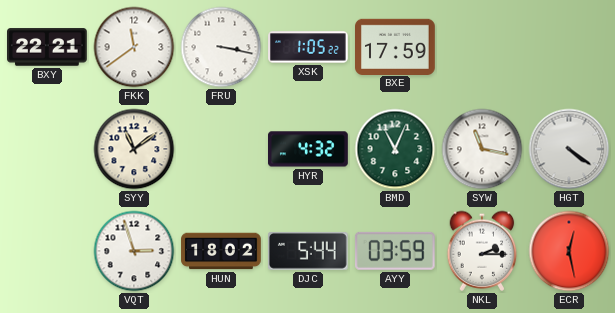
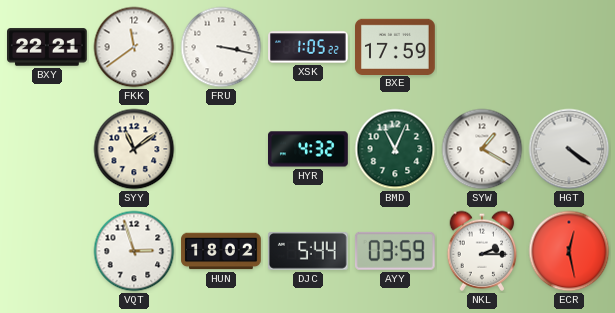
SYW: 11:17 -> 1:20 (482, 149)
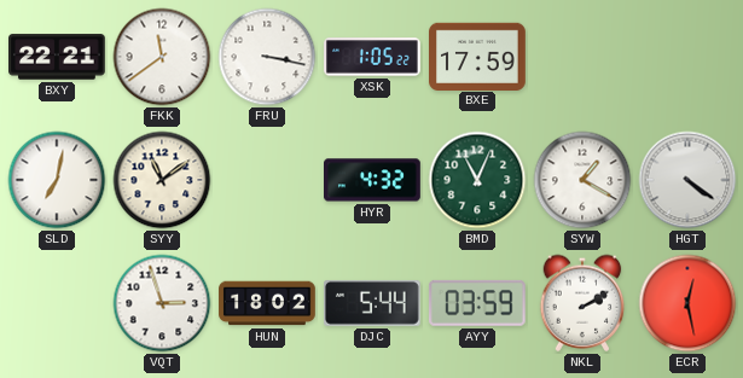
SLD: none -> 7:02 (57, 180)
NKL: 2:15 -> 2:10 (582, 303)
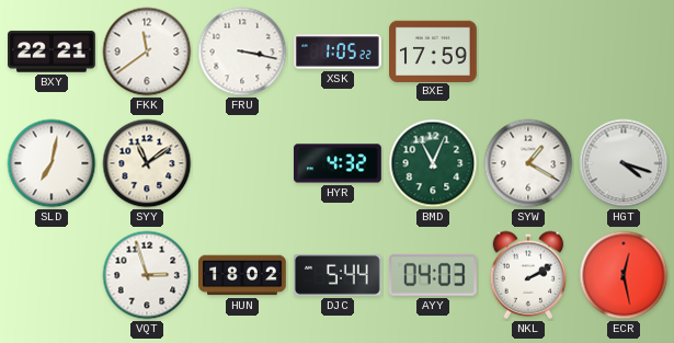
HGT: 4:21 -> 4:18 (624, 163)
AYY: 03:59 -> 04:03 (433, 275)
